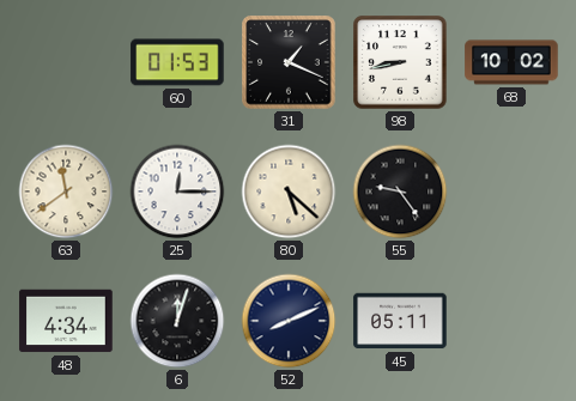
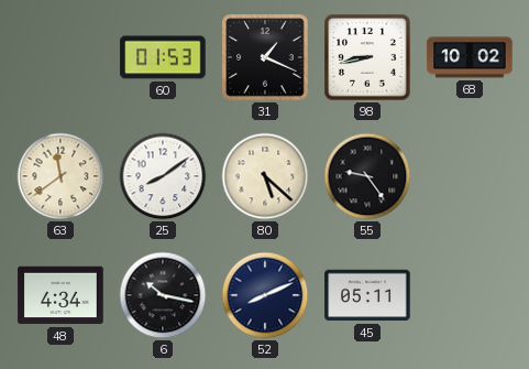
25: 12:15 -> 8:09 (163, 176)
6: 12:03 -> 10:17 (163, 295)
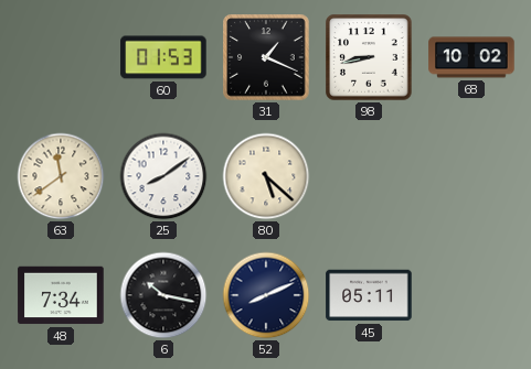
55: 9:24 -> none (367, 176)
48: 4:34 -> 7:34 (61, 295)
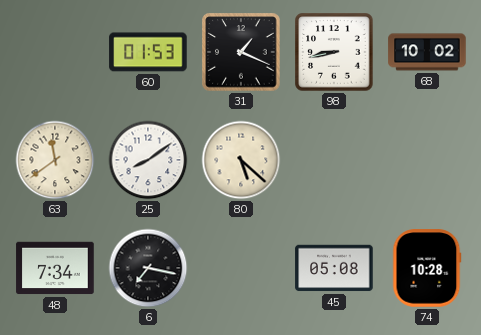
6: 10:17 -> 7:17 (148, 268)
52: 8:11 -> none (266, 295)
45: 05:11 -> 05:08 (334, 268)
74: none -> 10:28 (427, 268)
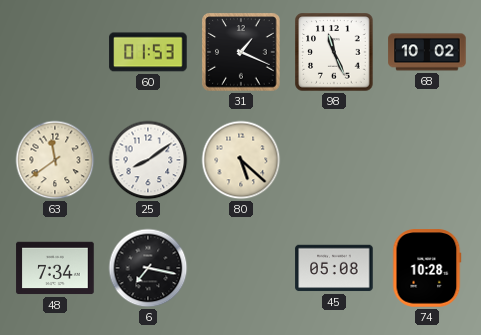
98: 8:43 -> 11:26 (334, 52)
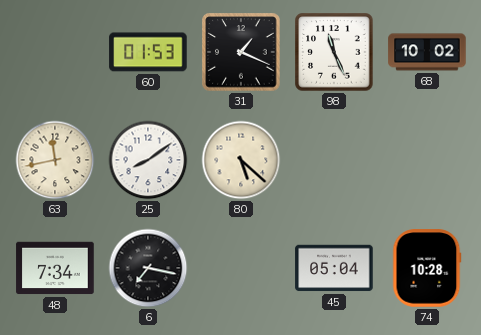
63: 11:39 -> 11:43 (55, 160)
45: 05:08 -> 05:04 (334, 268)
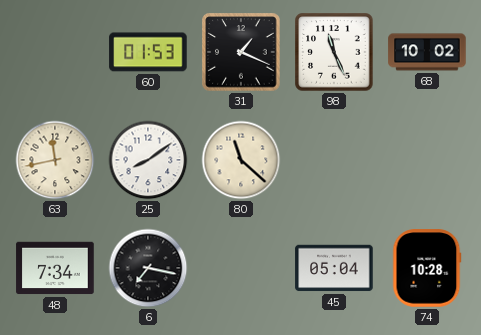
80: 5:22 -> 11:22 (241, 160)
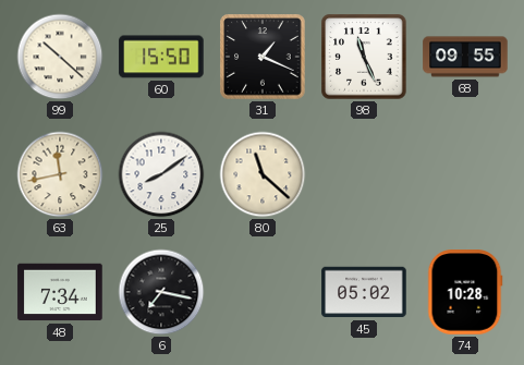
99: none -> 10:22 (60, 57)
60: 01:53 -> 15:50 (161, 57)
68: 10:02 -> 09:55 (465, 57)
45: 05:04 -> 05:02 (364, 292)
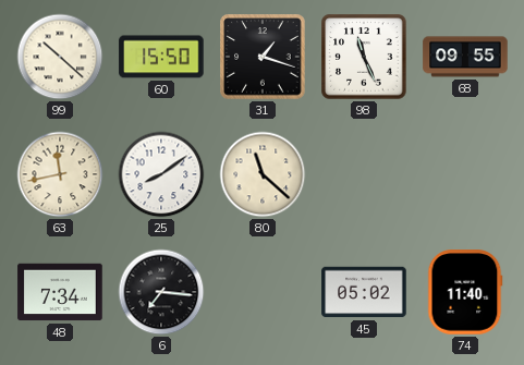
31: 1:19 -> 1:18 (263, 57)
6: 7:17 -> 7:16 (161, 292)
74: 10:28 -> 11:40 (465, 292)
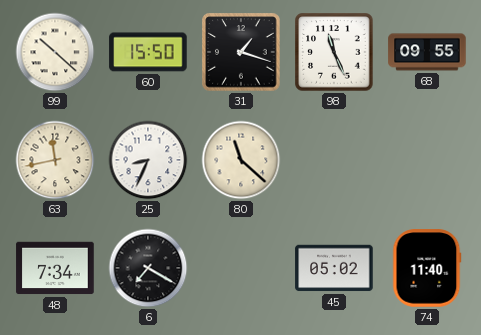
25: 8:09 -> 8:34 (148, 160)
6: 7:16 -> 7:20 (148, 268)
